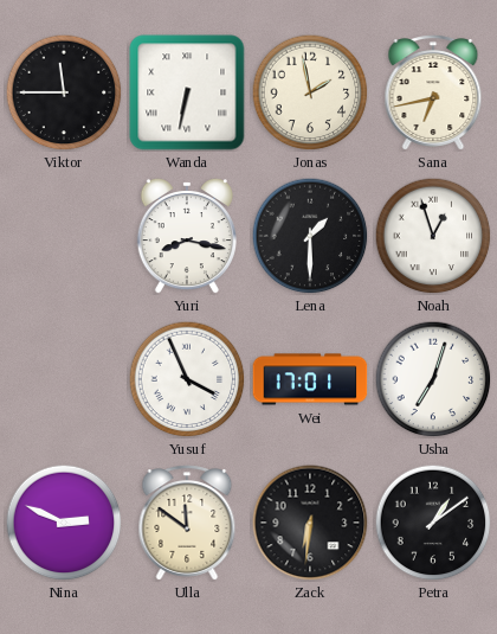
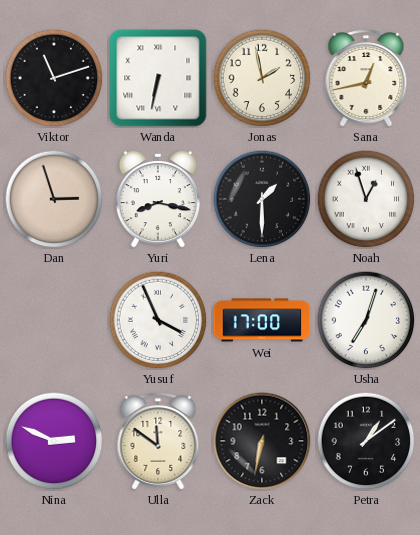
Viktor: 11:45 -> 11:12 (54, 78)
Sana: 6:43 -> 12:43 (366, 78)
Dan: none -> 2:57 (54, 199)
Wei: 17:01 -> 17:00 (262, 320)
Zack: 6:31 -> 6:32 (262, 441)
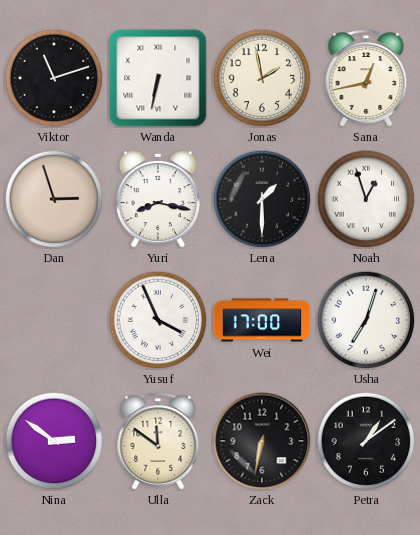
Nina: 2:49 -> 2:51 (54, 441)
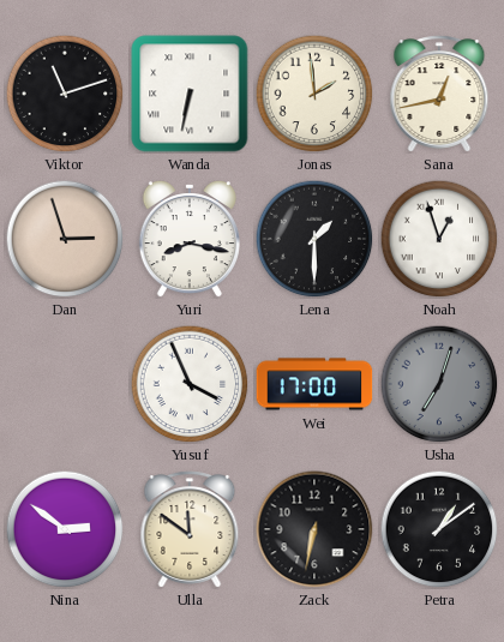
Jonas: 1:58 -> 1:59 (314, 94)
Usha dial: white -> grey (439, 384)
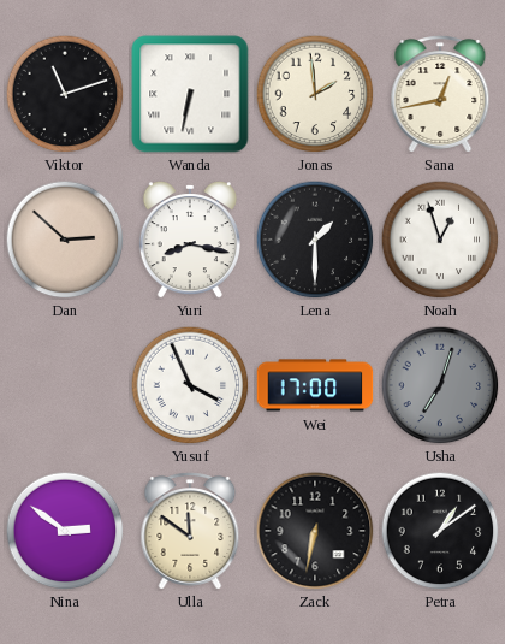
Dan: 2:57 -> 2:52 (65, 240)
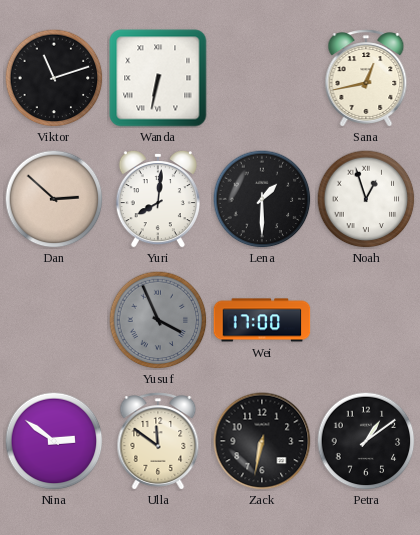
Jonas: 1:59 -> none (315, 94)
Yuri: 8:17 -> 8:01 (158, 199)
Yusuf dial: white -> grey (158, 320)
Usha: 7:03 -> none (440, 385)
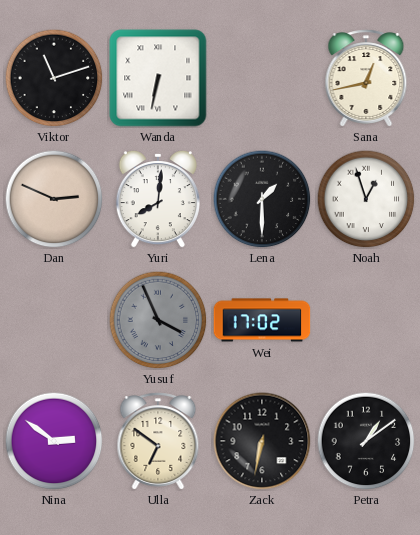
Dan: 2:52 -> 2:49 (54, 199)
Wei: 17:00 -> 17:02 (262, 320)
Ulla: 11:51 -> 6:51 (158, 441)
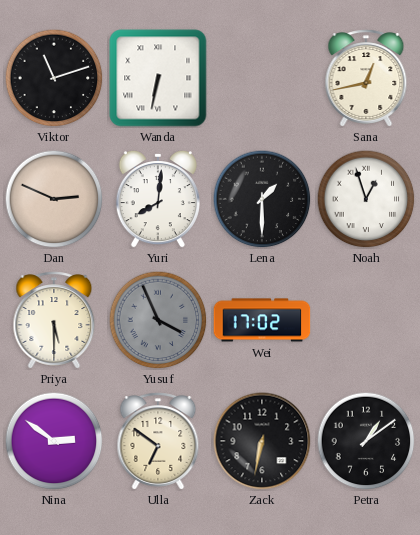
Priya: none -> 5:30 (54, 320)
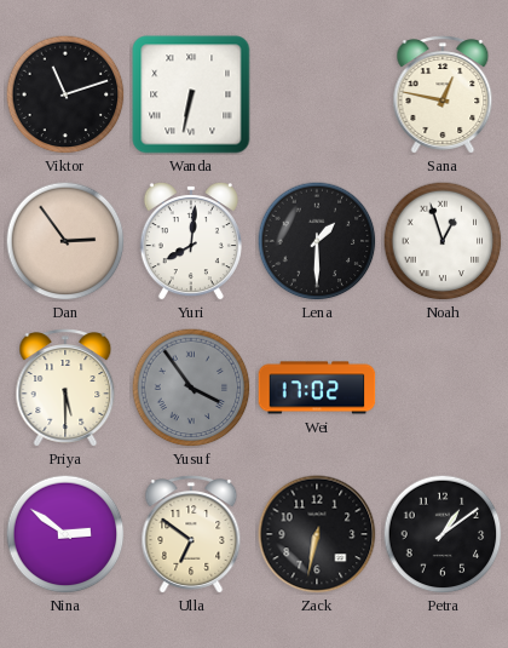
Sana: 12:43 -> 12:47 (443, 94)
Dan: 2:49 -> 2:54 (65, 241)
Yusuf: 3:56 -> 3:54 (191, 388)
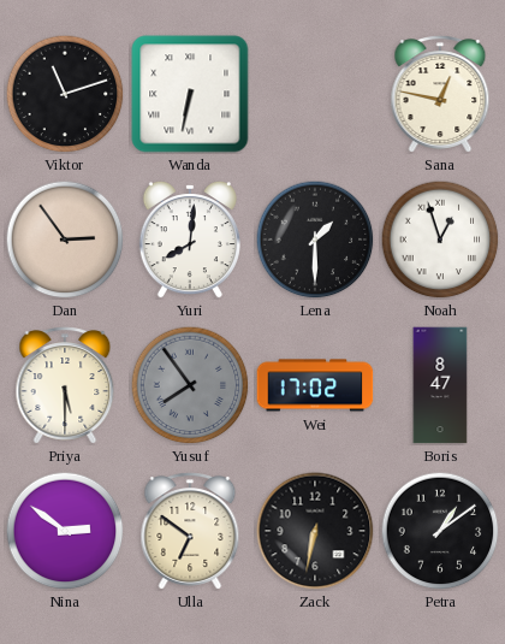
Yusuf: 3:54 -> 7:54 (190, 385)
Boris: none -> 8:47 (440, 385)
